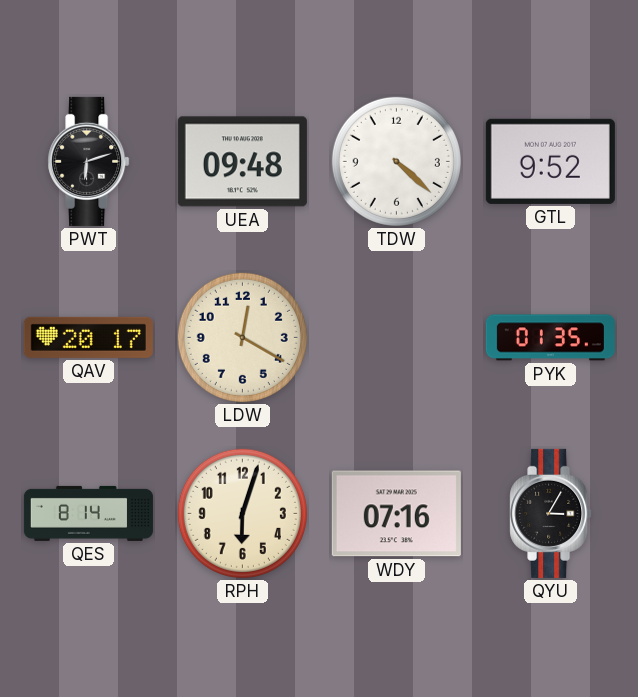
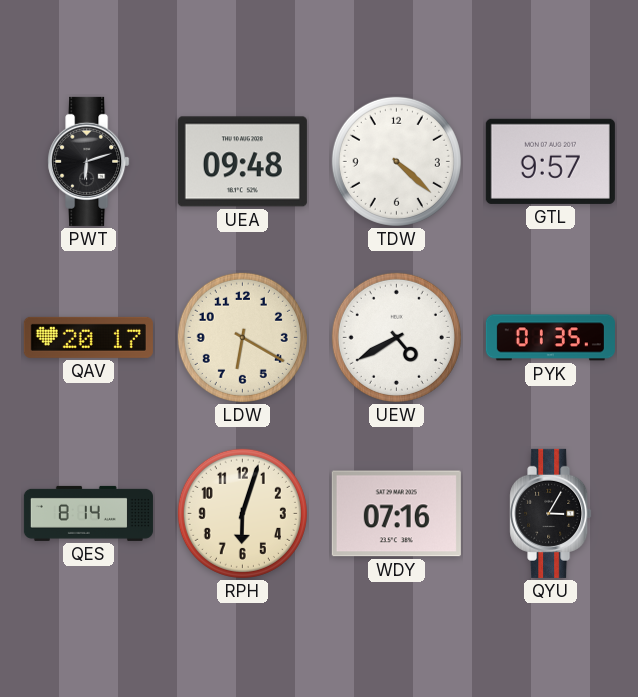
GTL: 9:52 -> 9:57 (550, 161)
LDW: 12:20 -> 6:20 (242, 337)
UEW: none -> 4:40 (396, 337)
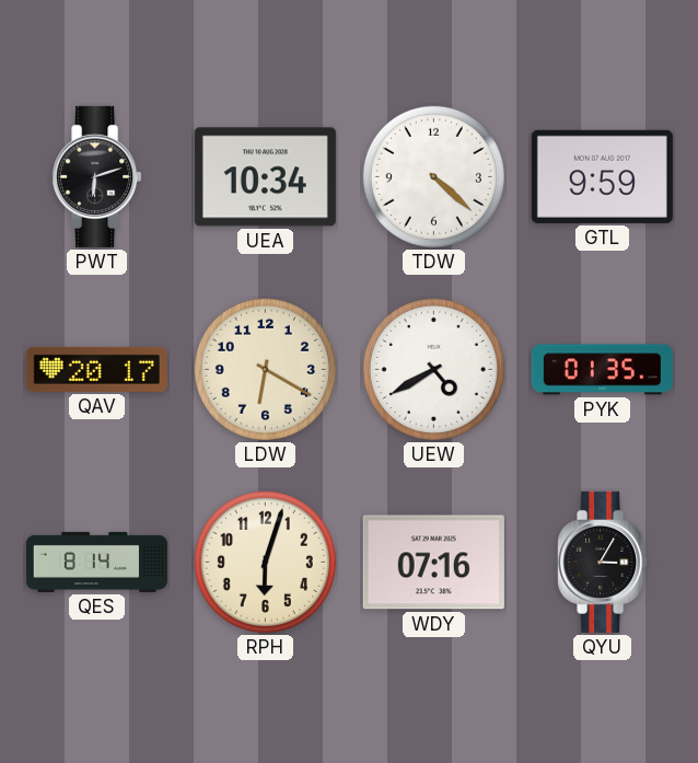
UEA: 09:48 -> 10:34 (265, 177)
GTL: 9:57 -> 9:59 (602, 176)
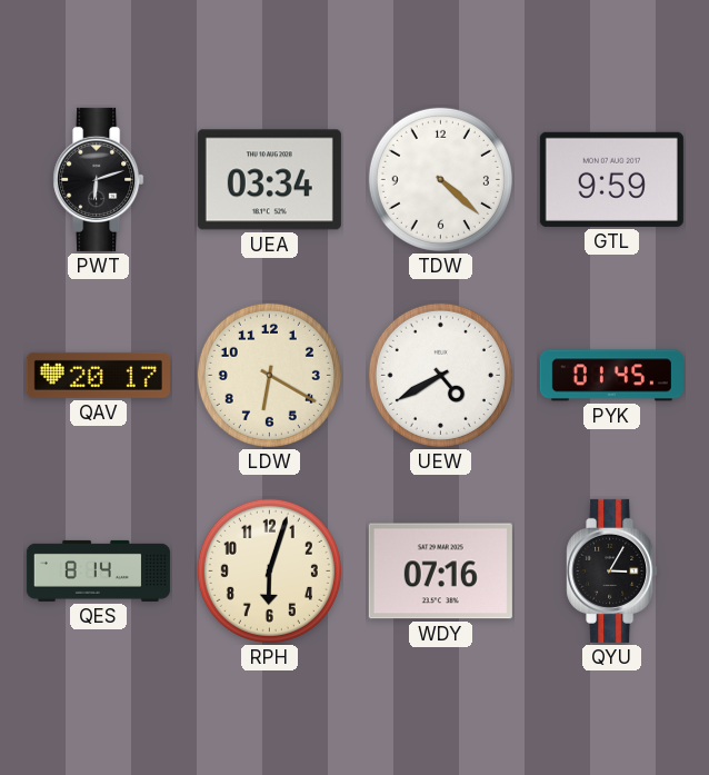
UEA: 10:34 -> 03:34 (269, 180)
PYK: 01:35 -> 01:45 (611, 376)
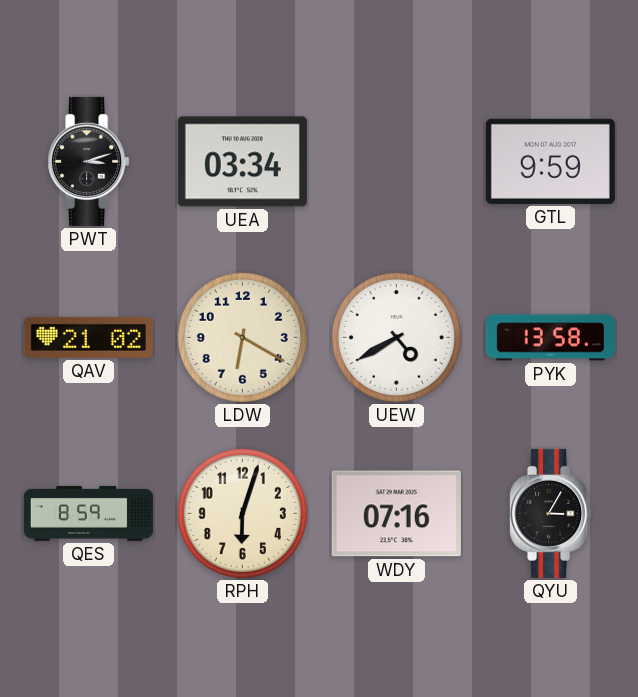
PWT: 6:12 -> 3:12 (89, 161)
TDW: 4:22 -> none (440, 179)
QAV: 20:17 -> 21:02 (88, 337)
PYK: 01:45 -> 13:58 (550, 338)
QES: 8:14 -> 8:59 (88, 513)
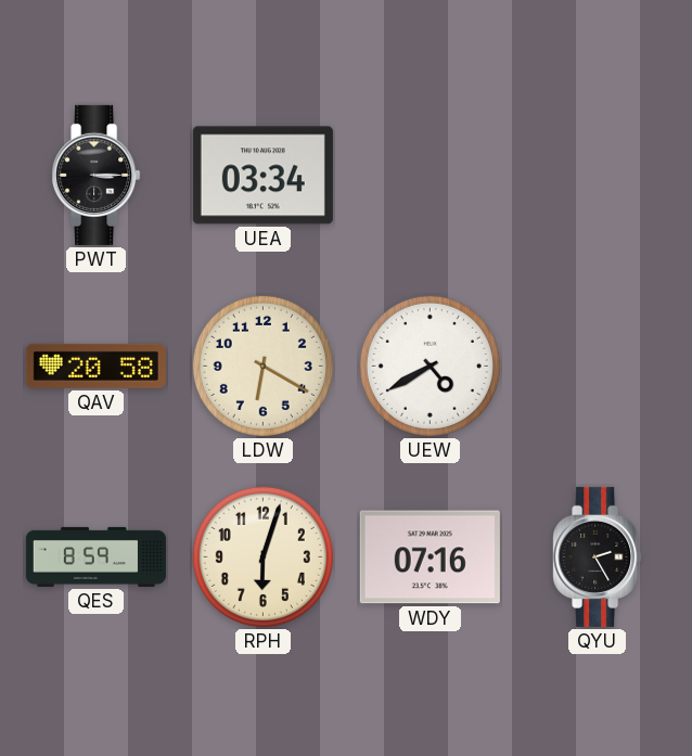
PWT: 3:12 -> 3:15 (97, 175)
GTL: 9:59 -> none (550, 161)
QAV: 21:02 -> 20:58 (95, 366)
PYK: 13:58 -> none (550, 338)
QYU: 3:05 -> 2:25 (598, 556)
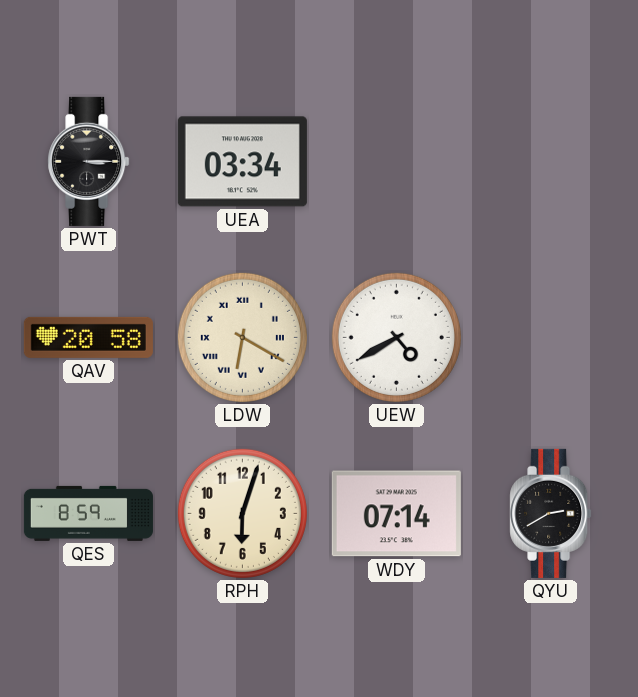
LDW numerals: Arabic -> Roman (242, 337)
WDY: 07:16 -> 07:14 (396, 514)
QYU: 2:25 -> 2:40 (551, 513)
